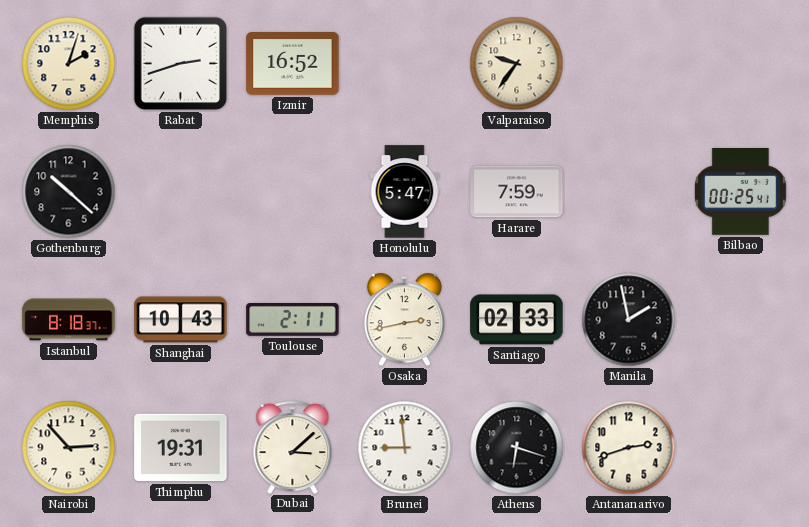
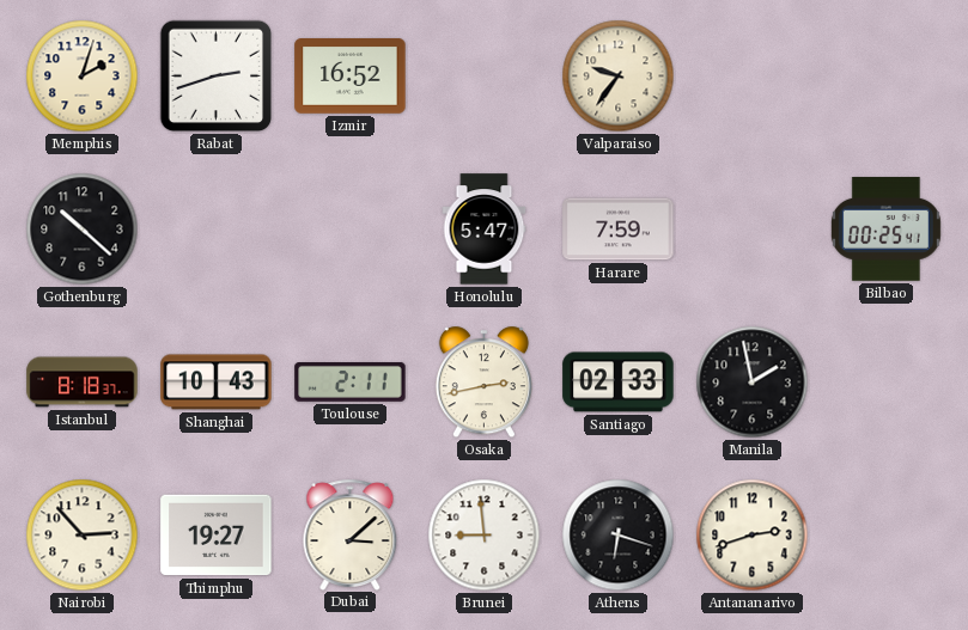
Thimphu: 19:31 -> 19:27 (217, 536)
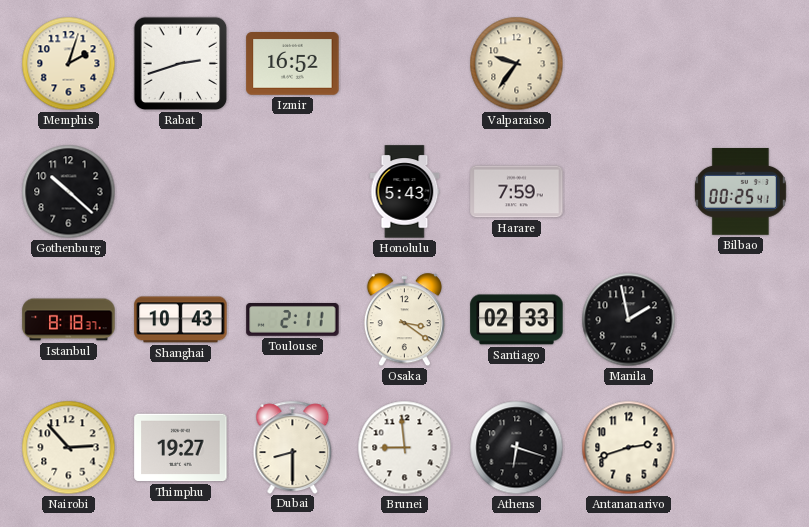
Honolulu: 5:47 -> 5:43 (405, 192)
Osaka: 2:43 -> 3:21 (404, 320)
Dubai: 3:08 -> 8:30 (293, 447)
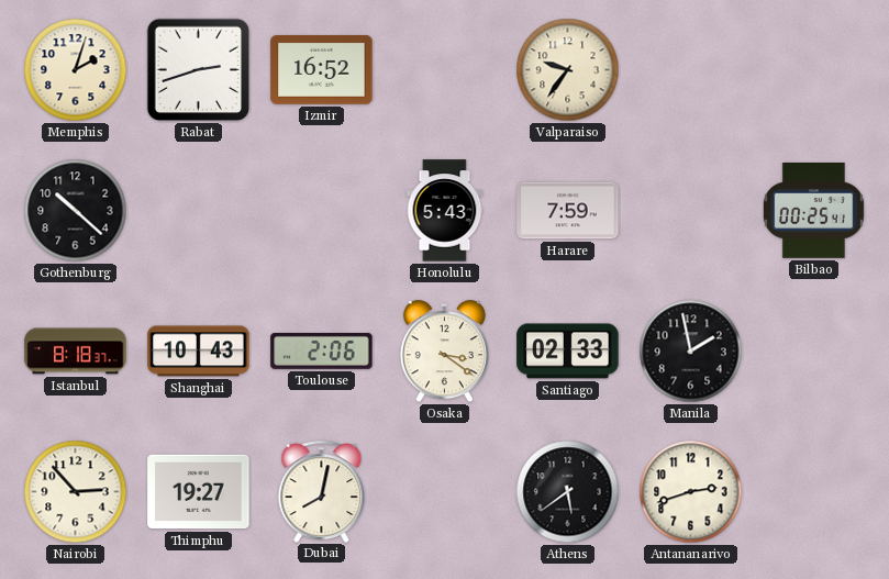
Toulouse: 2:11 -> 2:06 (322, 352)
Dubai: 8:30 -> 8:02 (322, 491)
Brunei: 8:59 -> none (405, 448)
Athens: 6:18 -> 5:39 (568, 492)
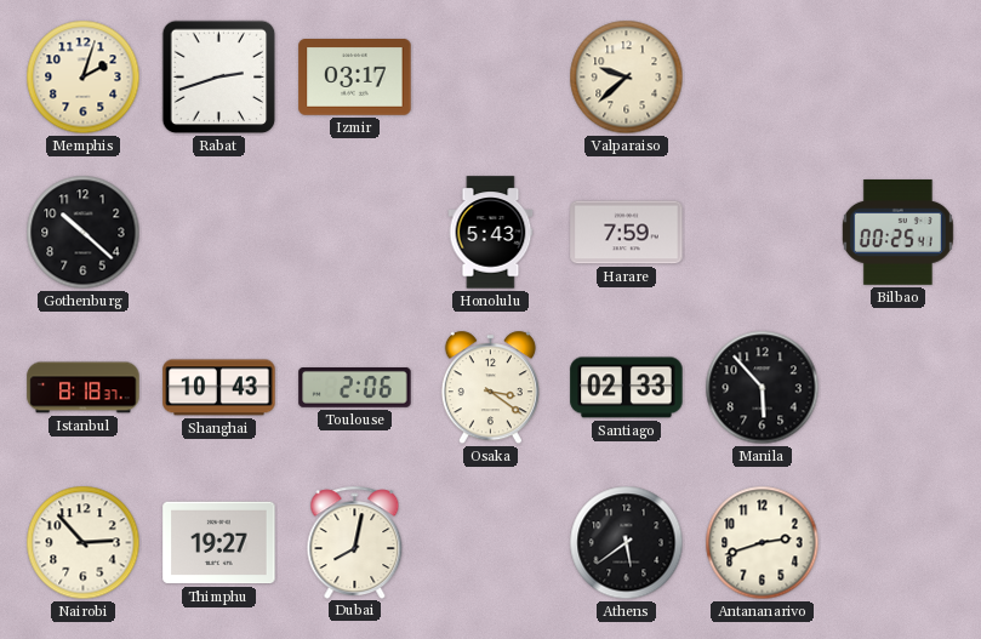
Izmir: 16:52 -> 03:17 (355, 78)
Valparaiso: 9:36 -> 9:38 (627, 78)
Manila: 1:58 -> 5:53 (763, 388)
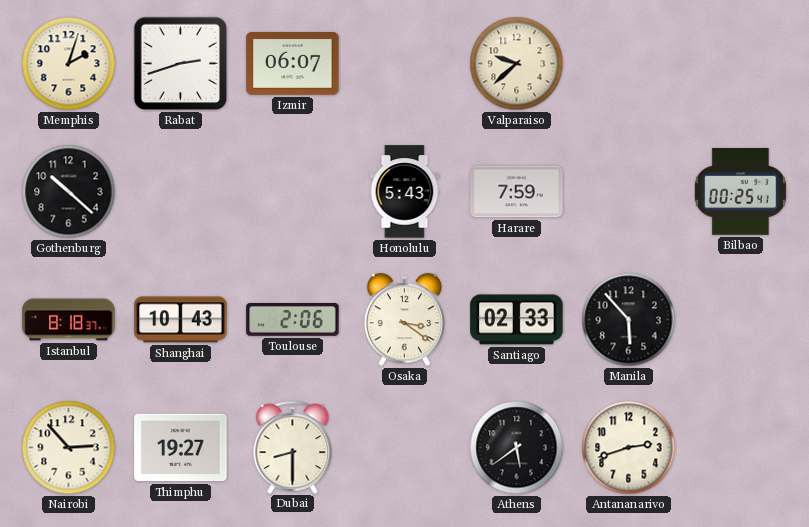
Izmir: 03:17 -> 06:07 (293, 64)
Dubai: 8:02 -> 8:30 (293, 447)
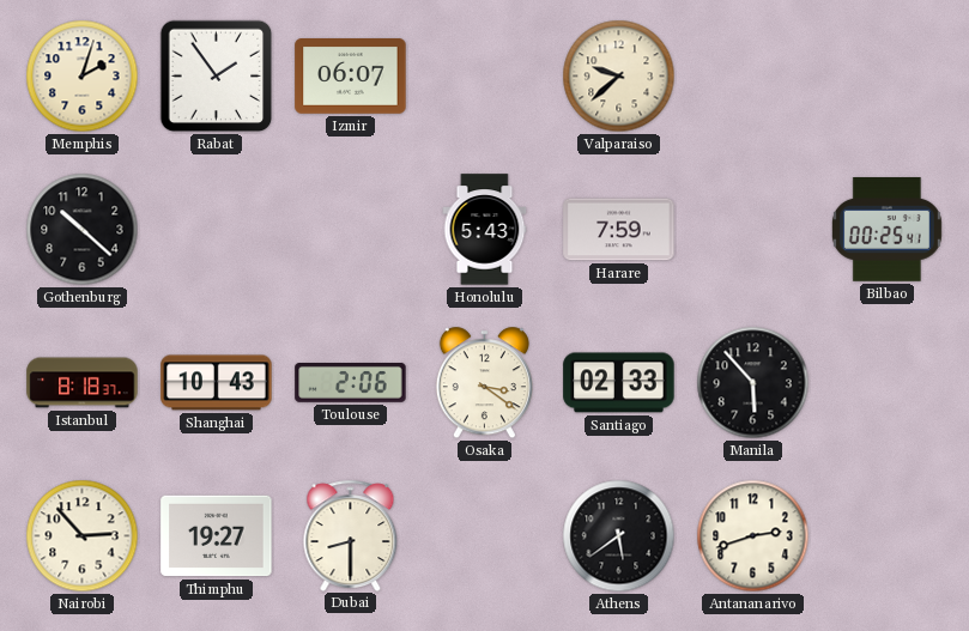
Rabat: 2:42 -> 1:54 (217, 77)
